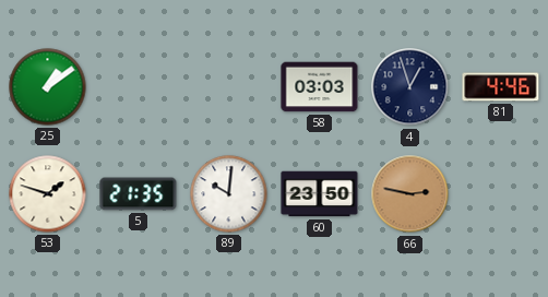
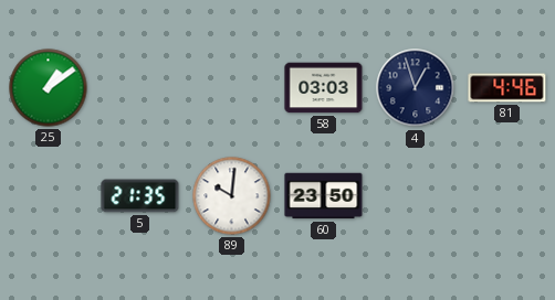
53: 1:48 -> none (48, 194)
66: 2:47 -> none (410, 194)
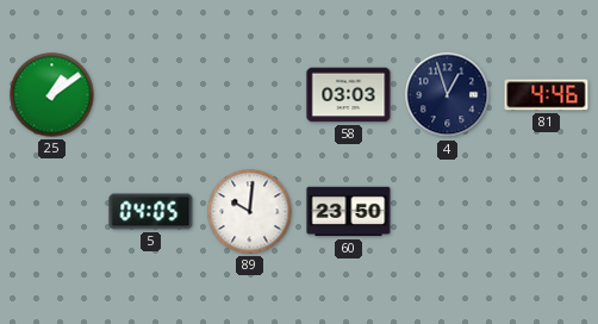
5: 21:35 -> 04:05 (151, 212)
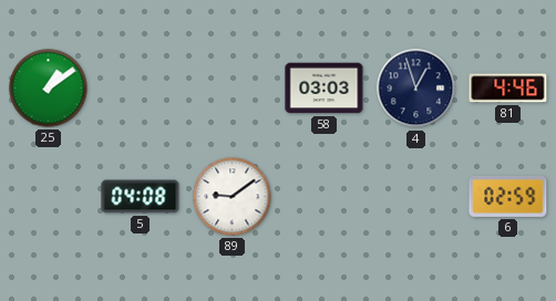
5: 04:05 -> 04:08 (141, 197)
89: 10:01 -> 9:09 (233, 197)
60: 23:50 -> none (349, 212)
6: none -> 02:59 (508, 196)
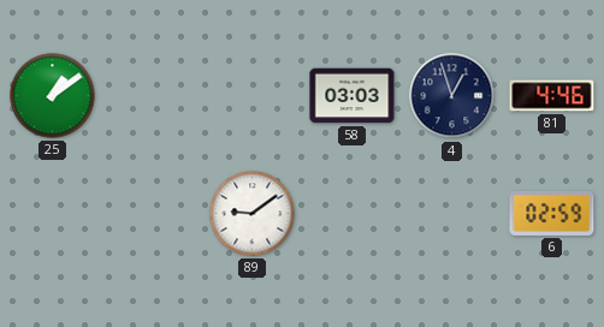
5: 04:08 -> none (141, 197)
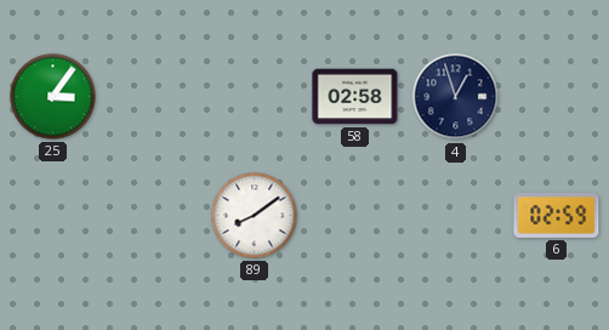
25: 1:09 -> 3:06 (53, 97)
58: 03:03 -> 02:58 (355, 97)
81: 4:46 -> none (552, 96)
89: 9:09 -> 8:09 (255, 216)
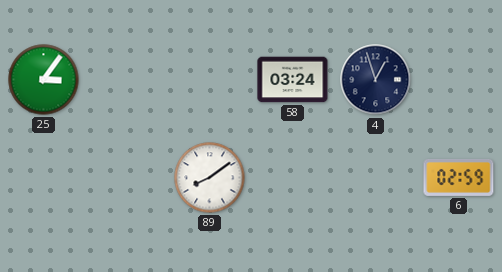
58: 02:58 -> 03:24 (293, 80)
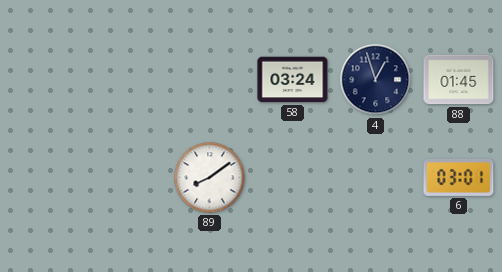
25: 3:06 -> none (44, 80)
88: none -> 01:45 (459, 80)
6: 02:59 -> 03:01 (459, 177)
